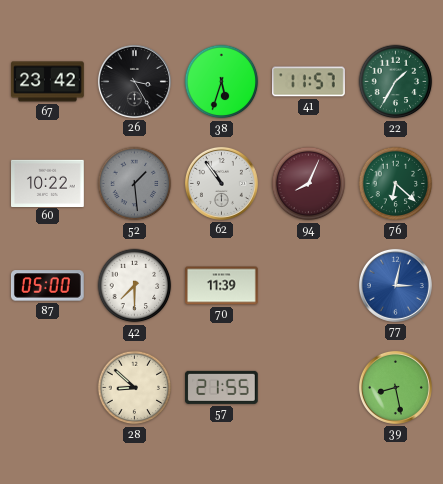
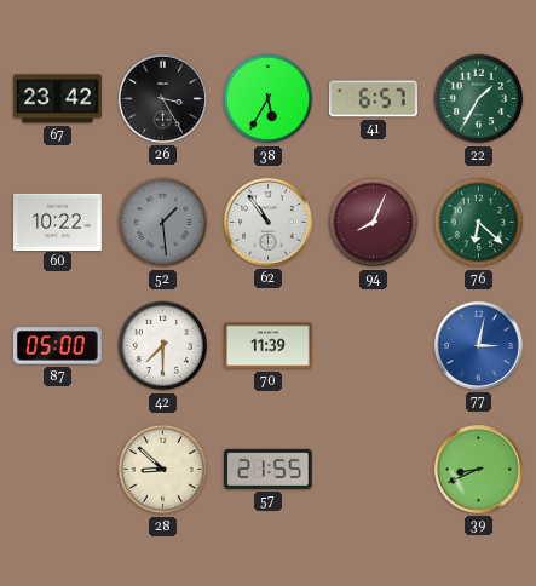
38: 5:33 -> 5:35 (269, 99)
41: 11:57 -> 6:57 (374, 99)
39: 8:28 -> 8:41 (478, 469)
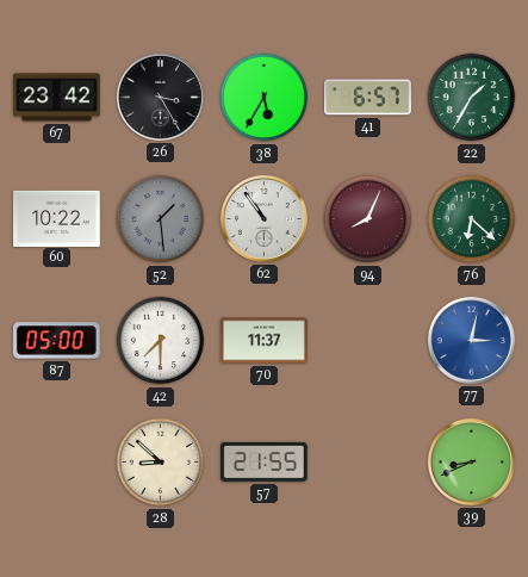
70: 11:39 -> 11:37 (265, 341)
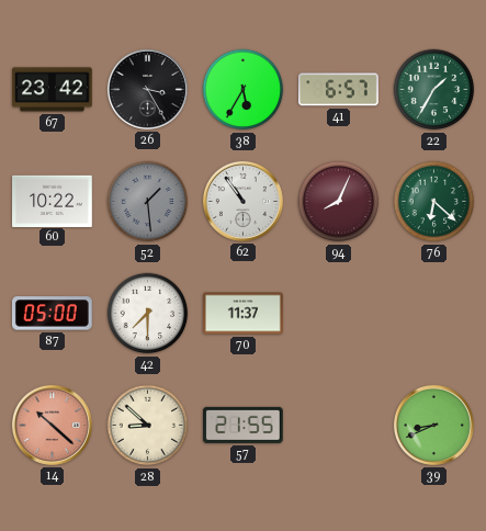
77: 3:02 -> none (471, 340)
14: none -> 10:22 (52, 425)
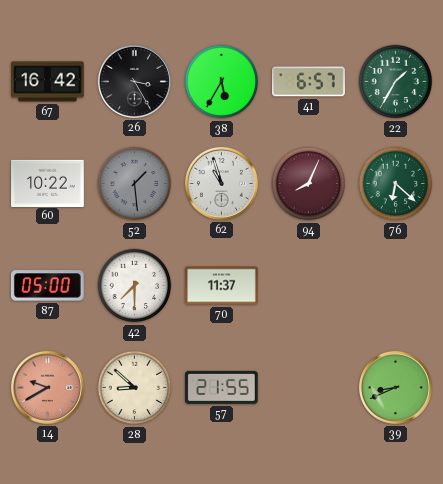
67: 23:42 -> 16:42 (48, 82)
62: 10:54 -> 10:57 (221, 183)
14: 10:22 -> 9:40 (47, 387)
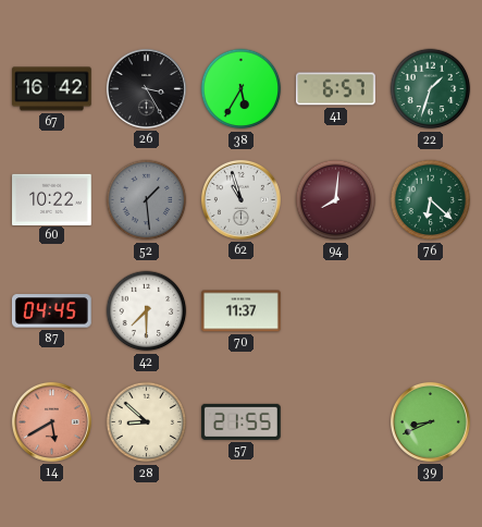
22: 1:35 -> 1:33 (431, 89)
94: 8:04 -> 8:01 (336, 200)
87: 05:00 -> 04:45 (52, 311)
14: 9:40 -> 5:40 (51, 421)
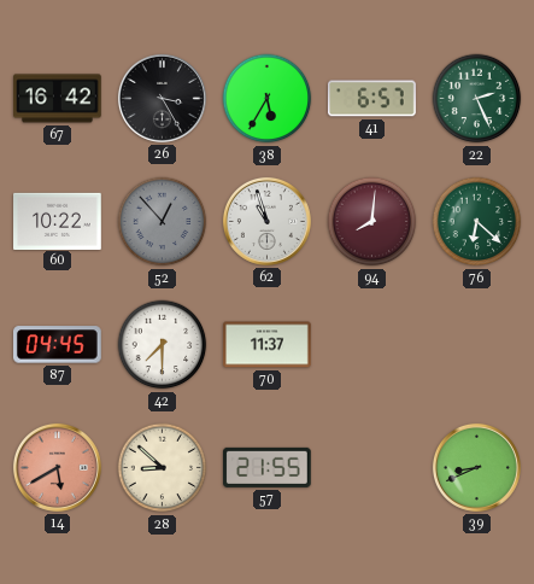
22: 1:33 -> 2:26 (477, 99)
52: 1:29 -> 12:53 (163, 222)
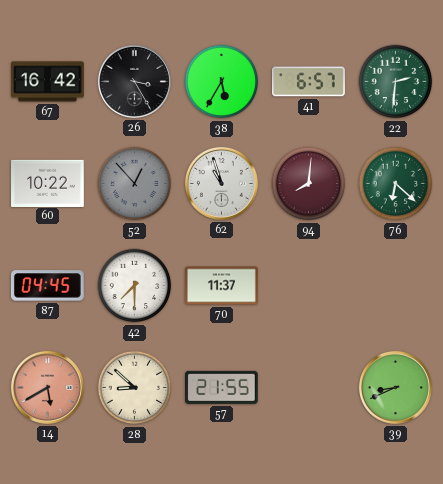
22: 2:26 -> 2:31 (396, 82)
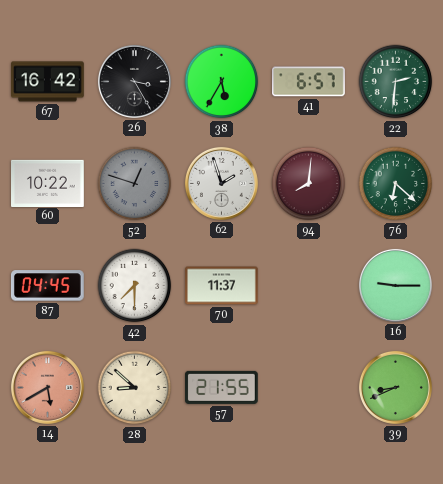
52: 12:53 -> 12:48 (135, 184)
62: 10:57 -> 1:57 (221, 183)
16: none -> 9:15 (395, 285)
